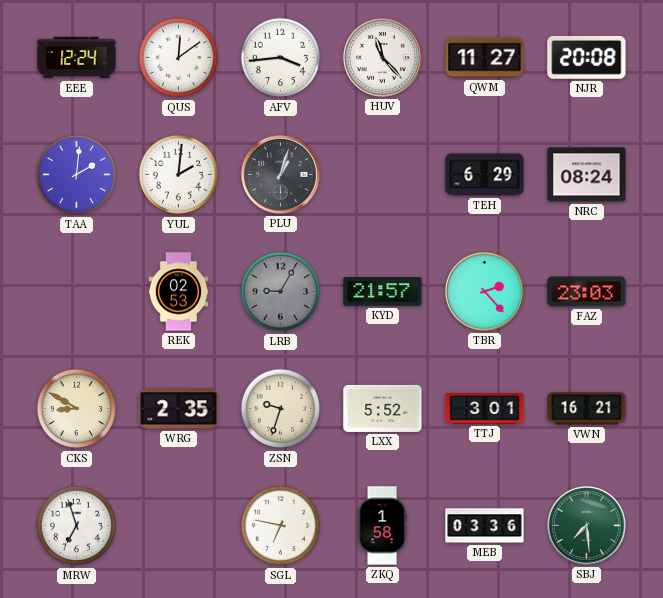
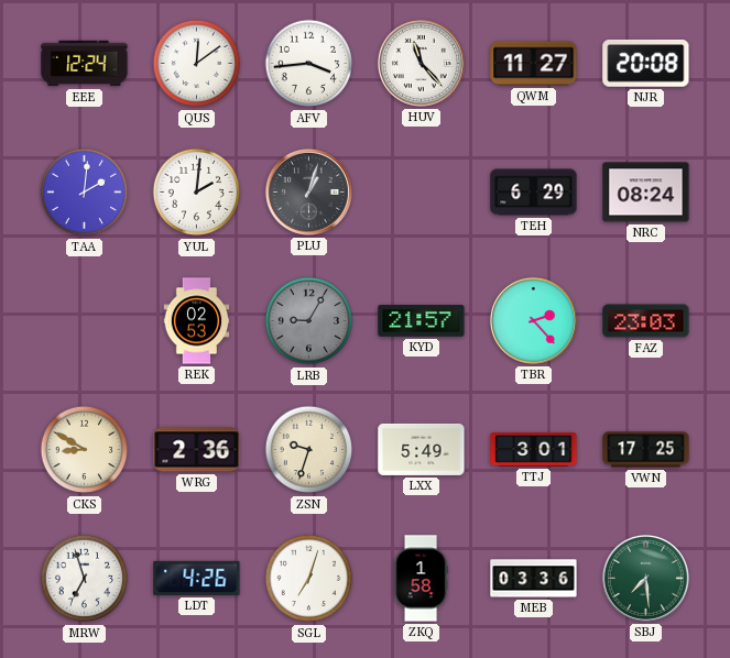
WRG: 2:35 -> 2:36 (197, 450)
LXX: 5:52 -> 5:49 (422, 449)
VWN: 16:21 -> 17:25 (646, 450)
LDT: none -> 4:26 (197, 578)
SGL: 6:47 -> 7:03 (309, 579)
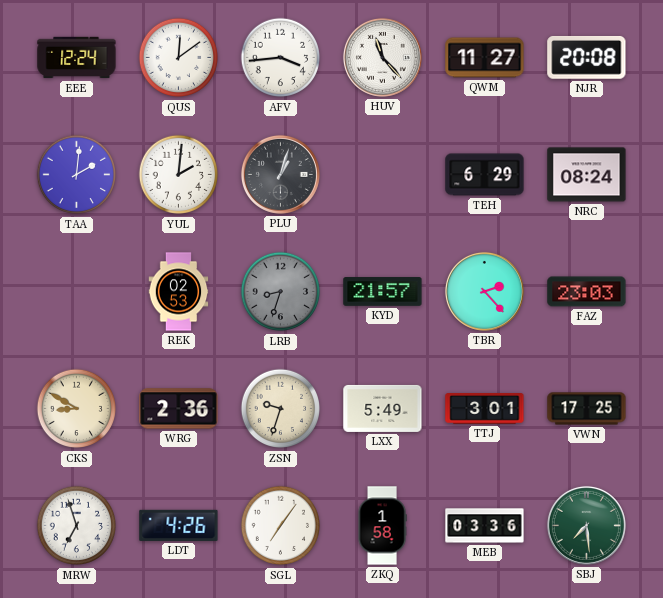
LRB: 9:05 -> 8:33 (281, 292)
SGL: 7:03 -> 7:06 (281, 526)
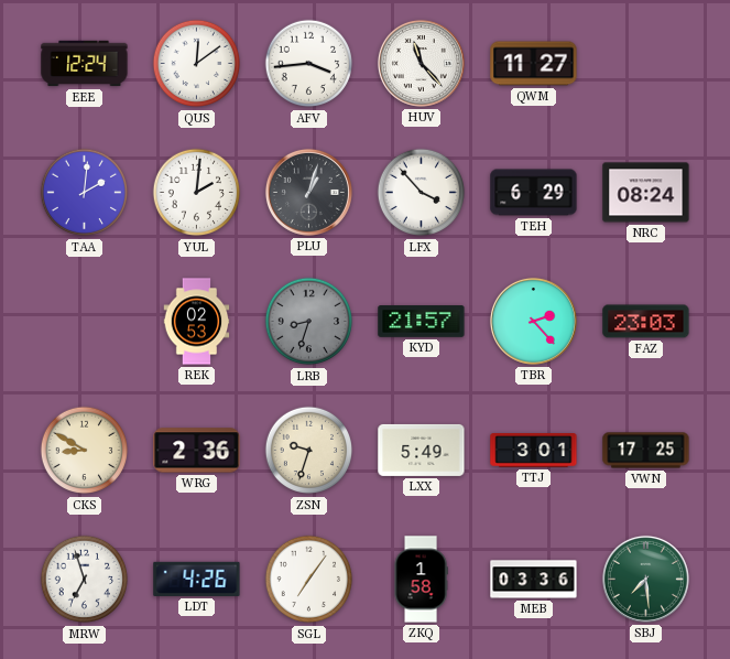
NJR: 20:08 -> none (587, 57)
LFX: none -> 3:53 (422, 193)
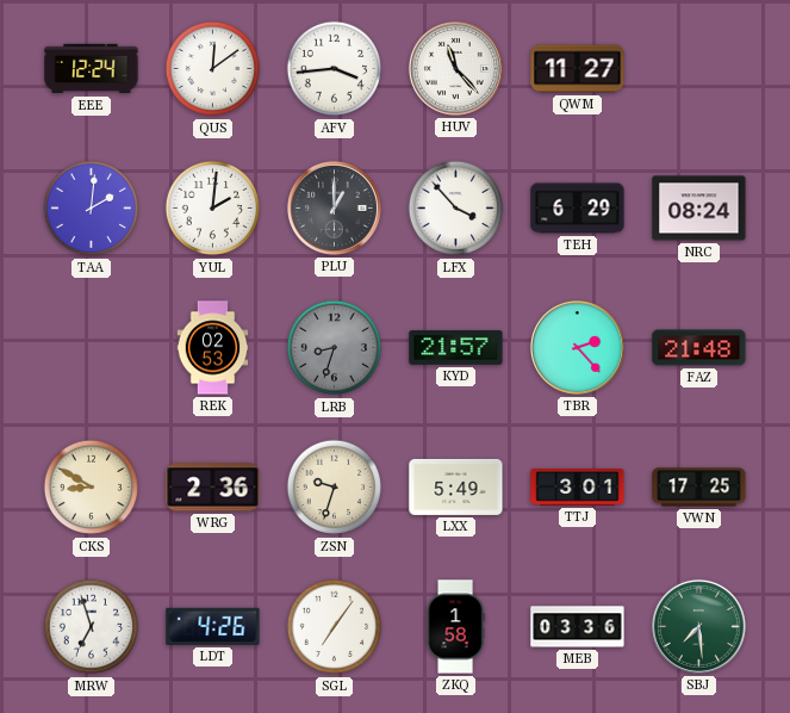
PLU: 1:03 -> 1:00 (334, 207)
FAZ: 23:03 -> 21:48 (699, 348)
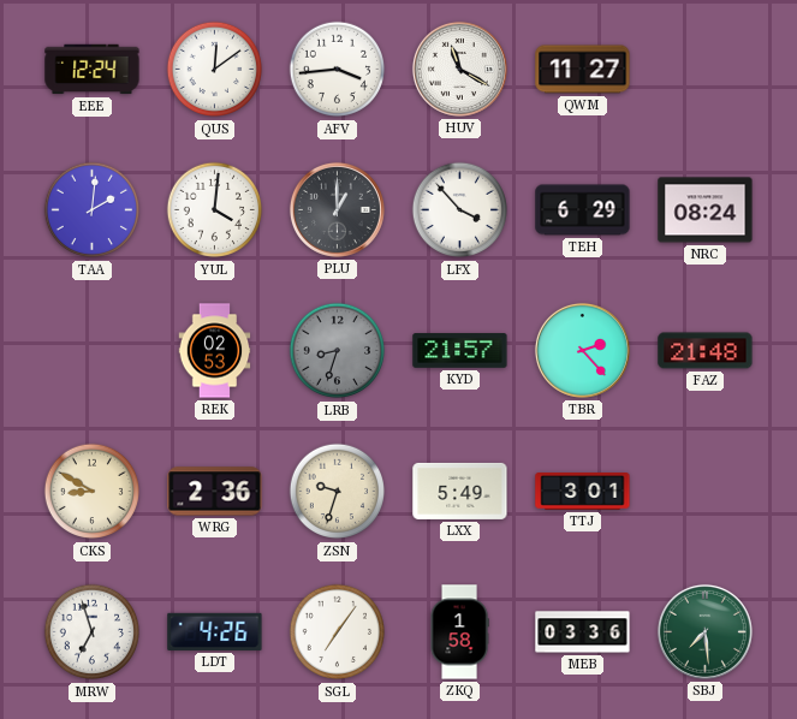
HUV: 11:23 -> 11:20 (459, 69)
YUL: 2:01 -> 4:01 (215, 210)
VWN: 17:25 -> none (699, 488)
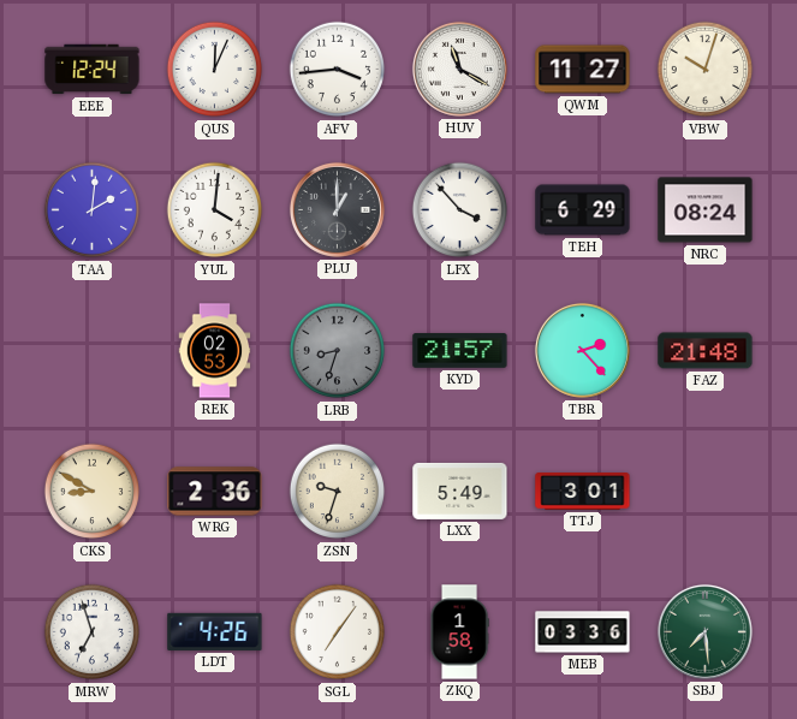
QUS: 12:09 -> 12:04 (215, 70)
VBW: none -> 10:03 (706, 70)
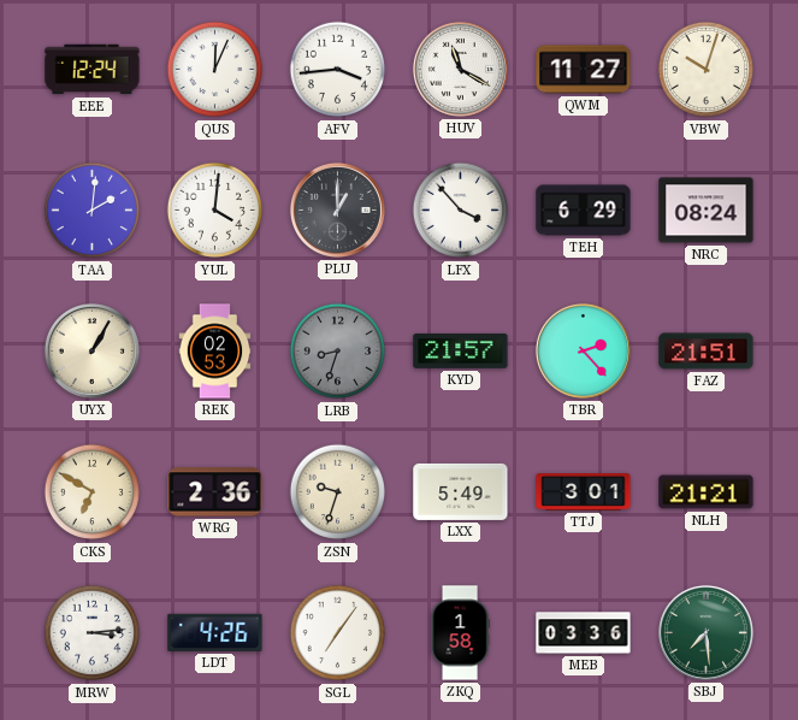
UYX: none -> 1:05 (91, 350)
FAZ: 21:48 -> 21:51 (707, 352)
CKS: 8:50 -> 6:50 (93, 492)
NLH: none -> 21:21 (707, 492)
MRW: 6:57 -> 3:14 (93, 633)
